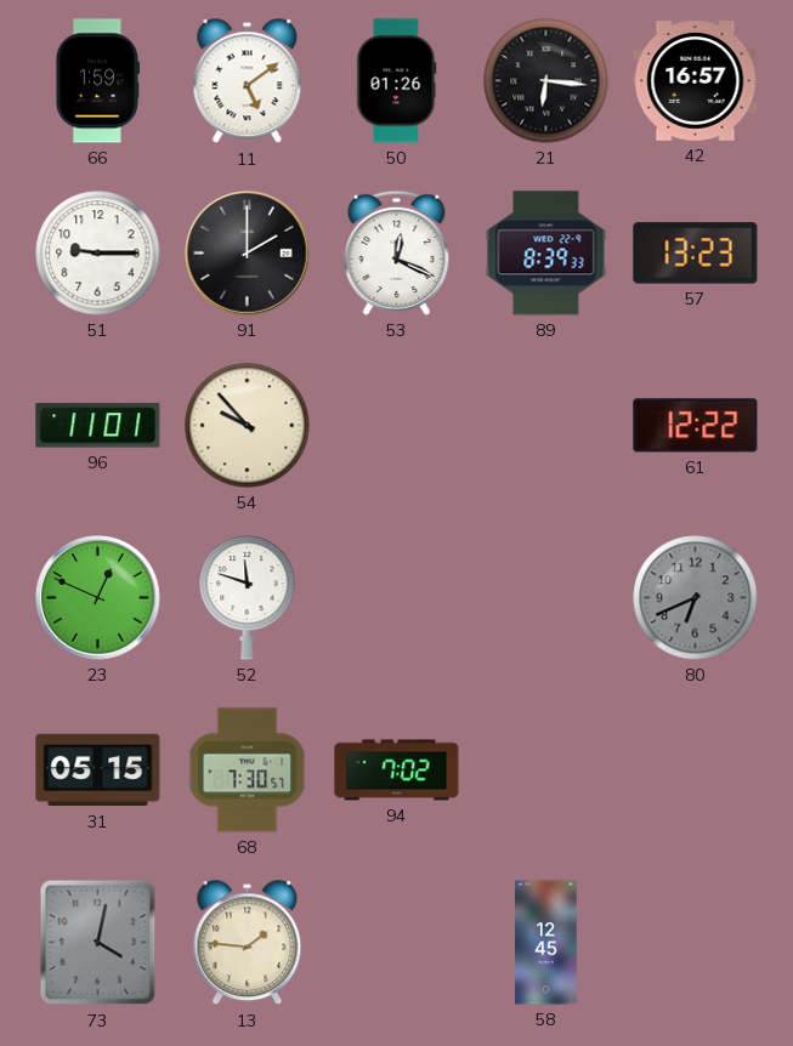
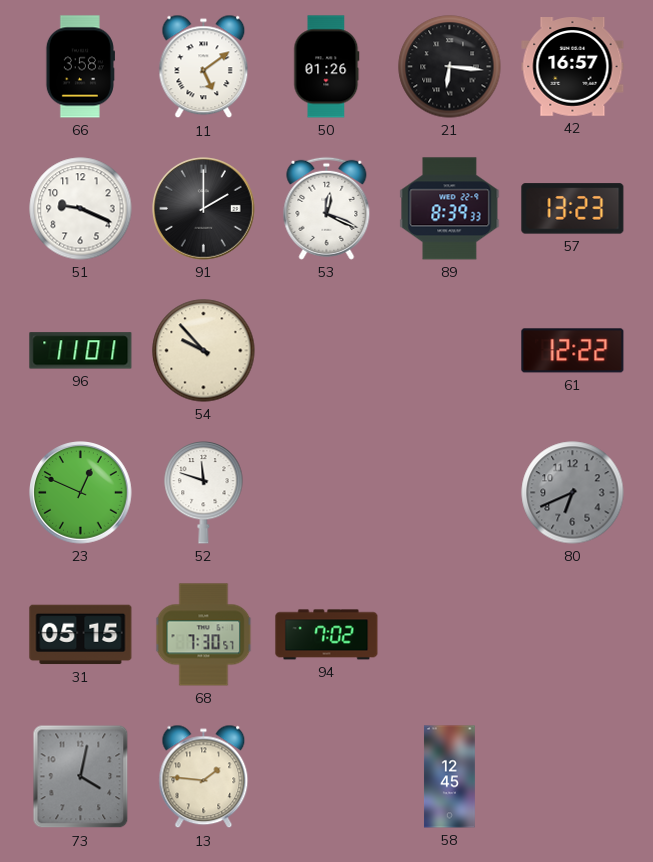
66: 1:59 -> 3:58 (80, 67)
51: 9:15 -> 9:19 (81, 209)
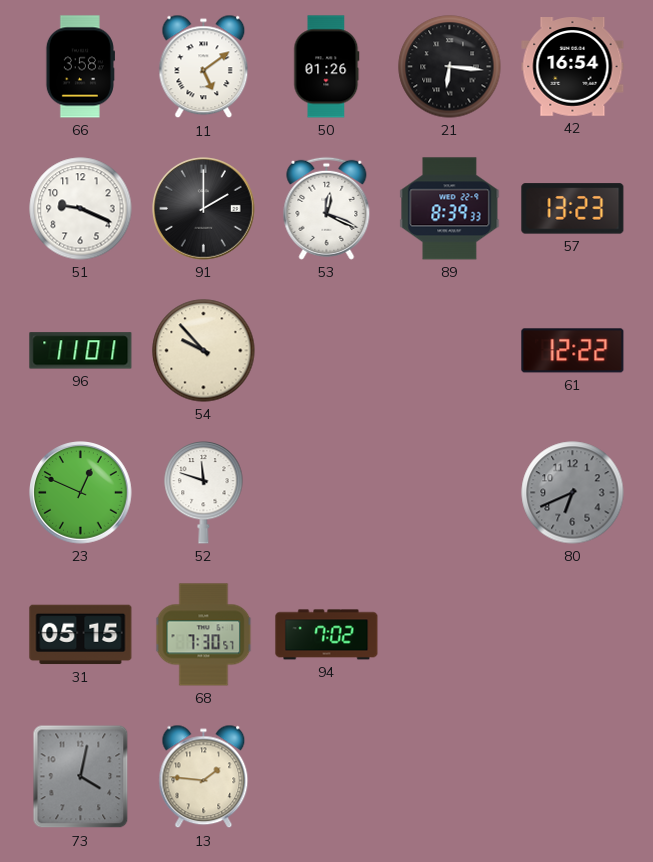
42: 16:57 -> 16:54 (573, 67)
58: 12:45 -> none (449, 777)
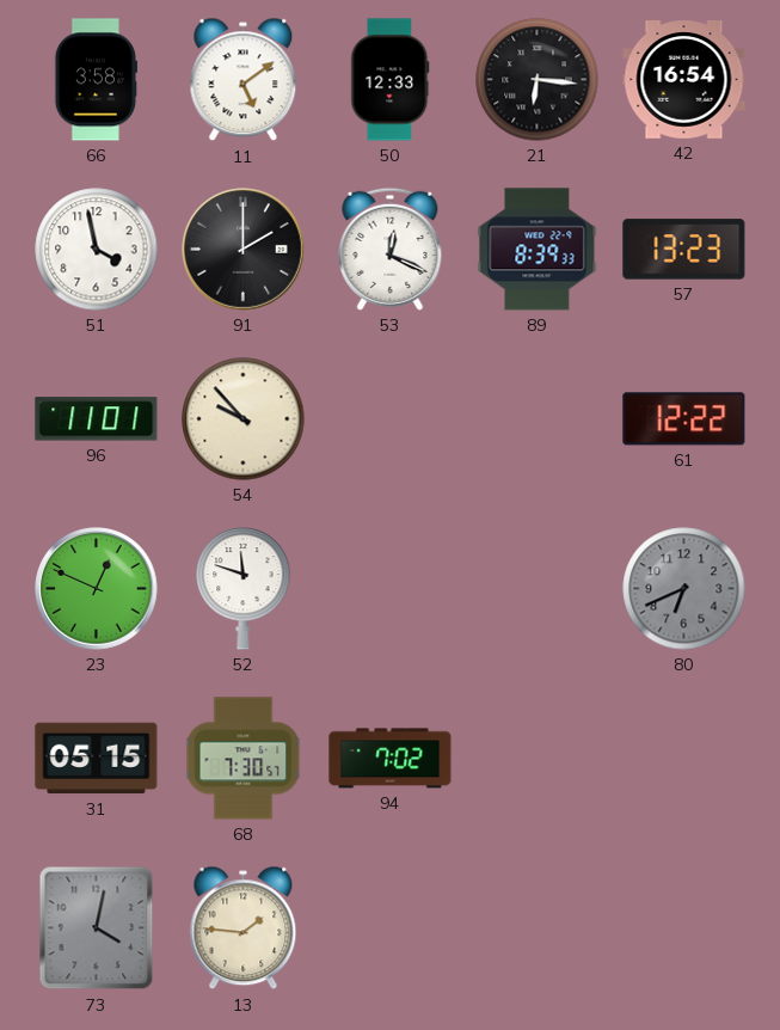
50: 01:26 -> 12:33 (391, 80)
51: 9:19 -> 3:58 (97, 250)
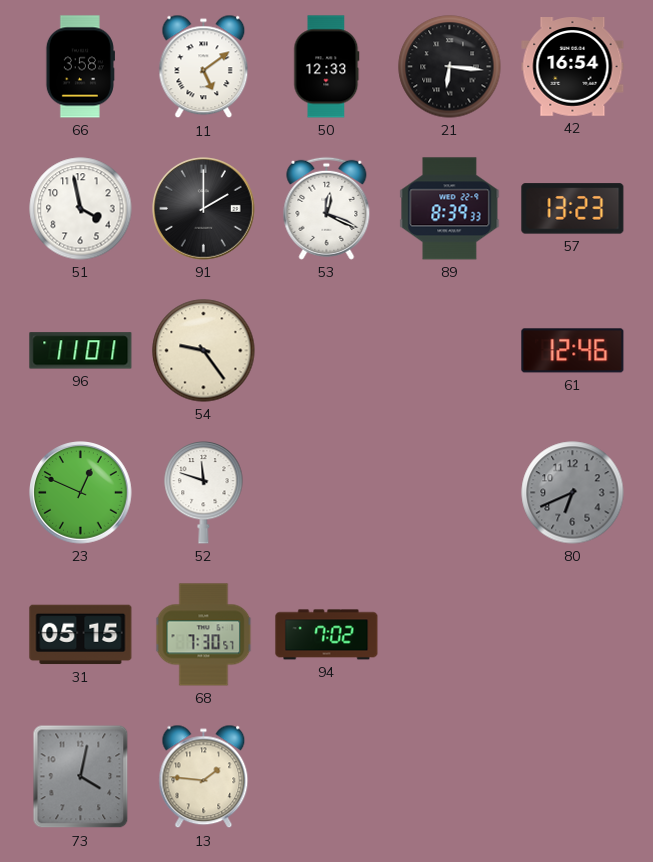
54: 9:53 -> 9:24 (204, 351)
61: 12:22 -> 12:46 (573, 351)
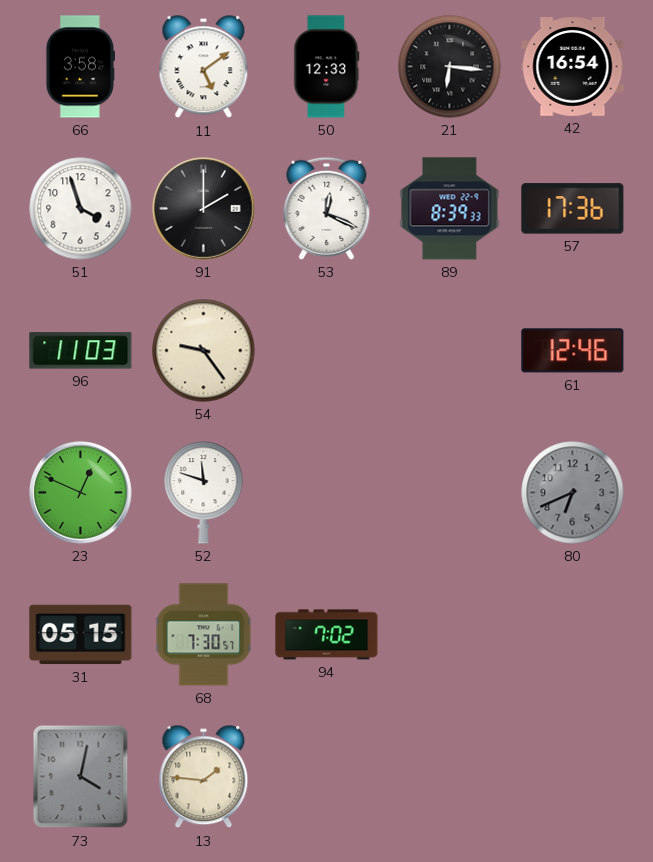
51: 3:58 -> 3:57 (81, 209)
57: 13:23 -> 17:36 (573, 209)
96: 11:01 -> 11:03 (81, 351)
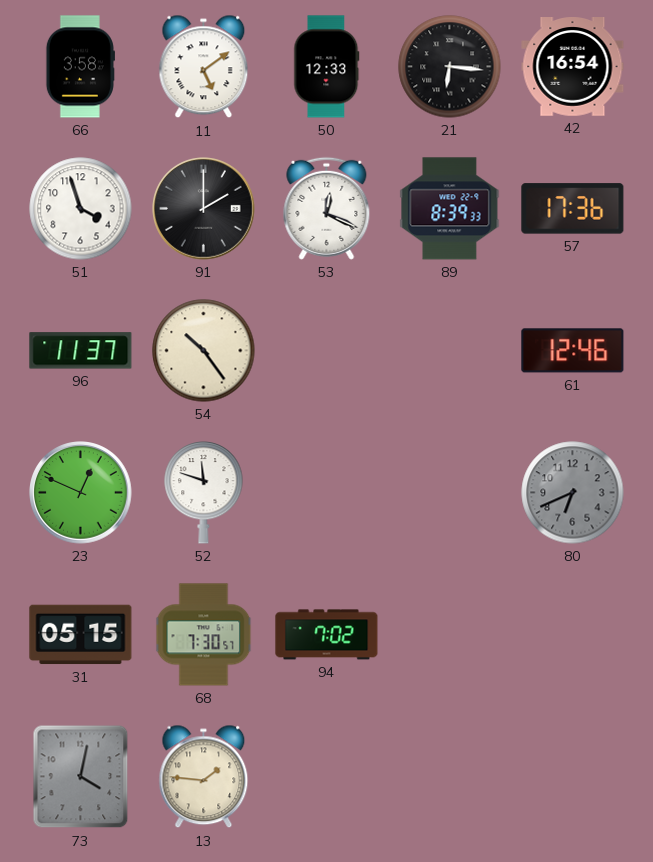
96: 11:03 -> 11:37 (81, 351)
54: 9:24 -> 10:24 (204, 351)
